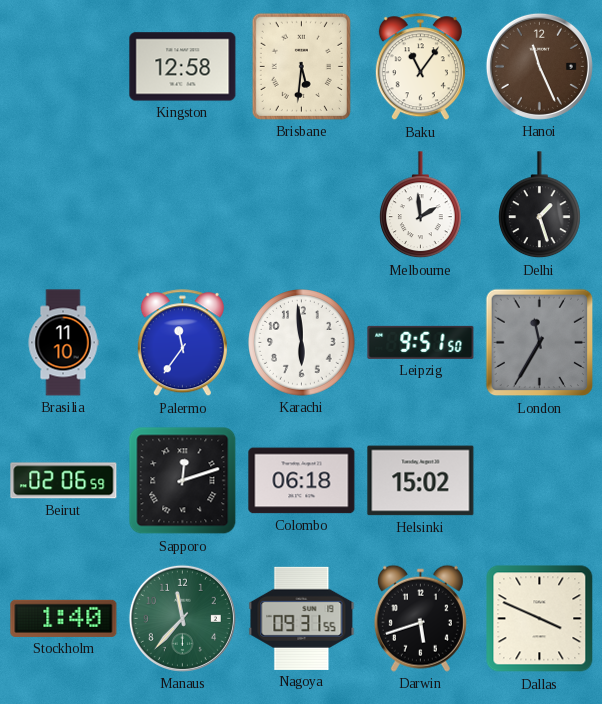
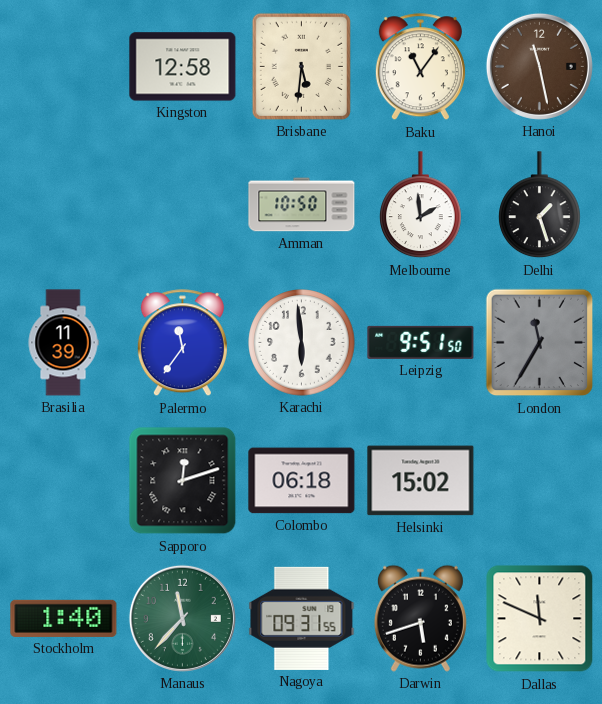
Hanoi: 11:26 -> 11:28 (539, 66)
Amman: none -> 10:50 (302, 205)
Brasilia: 11:10 -> 11:39 (63, 343)
Beirut: 02:06 -> none (64, 481)
Dallas: 3:49 -> 11:49 (540, 619)
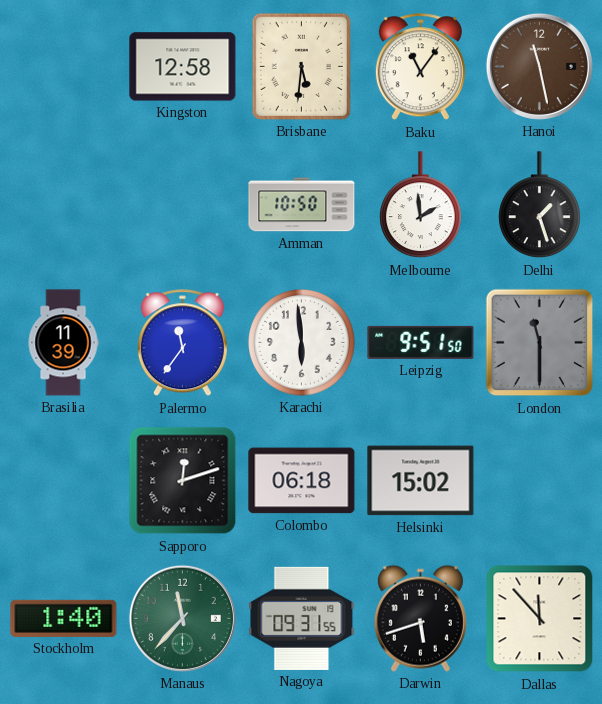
London: 11:35 -> 11:30 (540, 343)
Dallas: 11:49 -> 11:53 (540, 619)
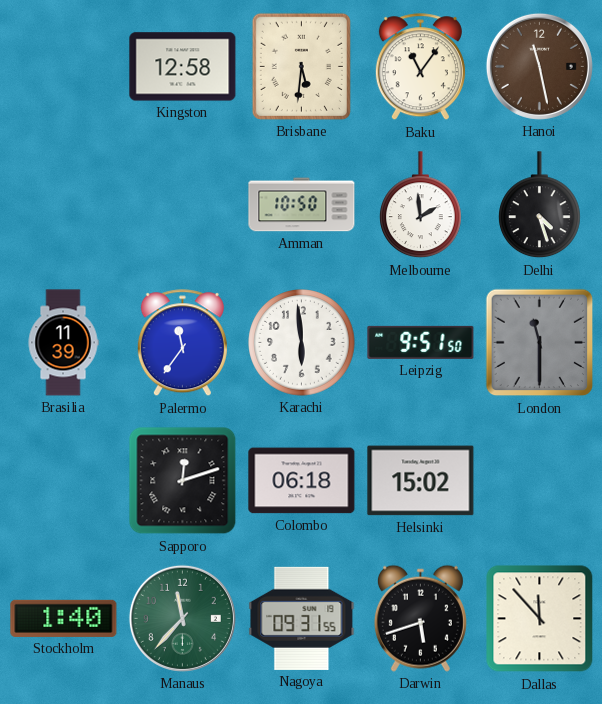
Delhi: 1:27 -> 4:27 (540, 205)
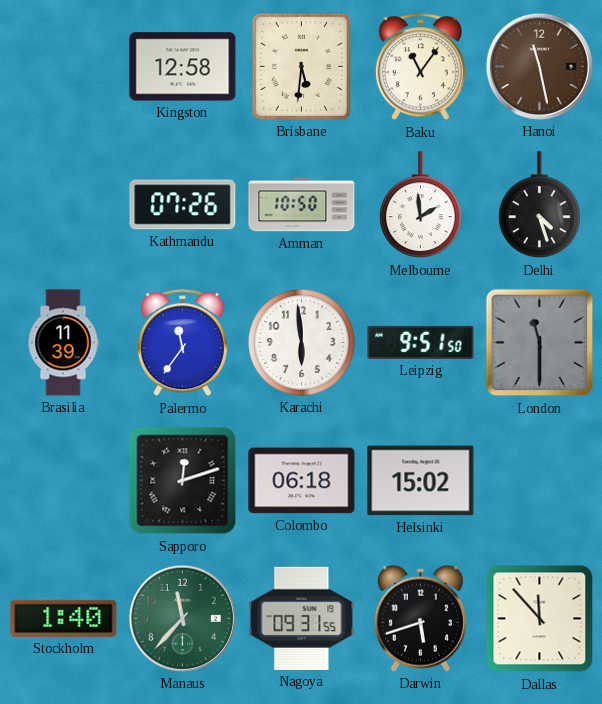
Kathmandu: none -> 07:26 (183, 205)
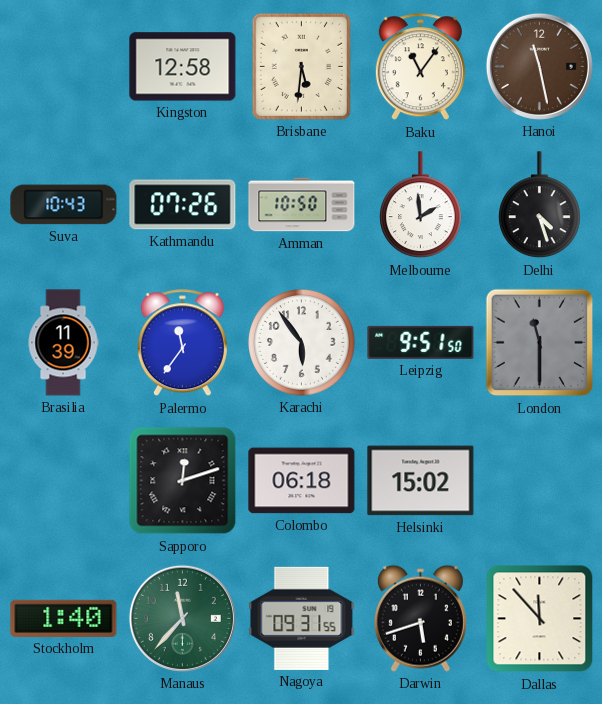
Suva: none -> 10:43 (64, 205)
Karachi: 5:59 -> 5:54 (302, 343)
